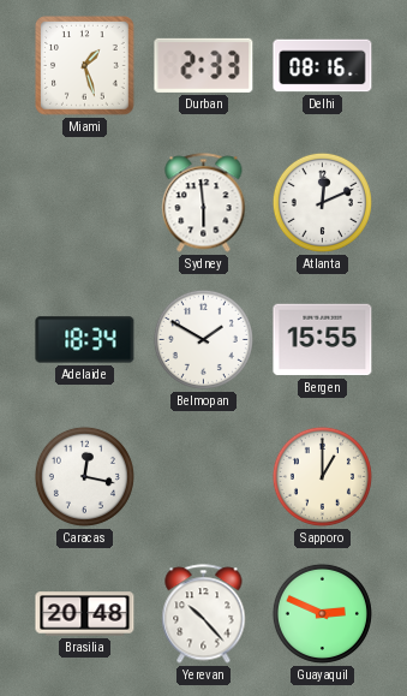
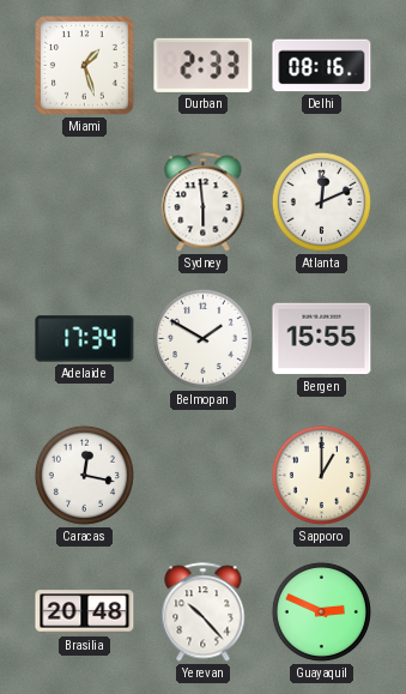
Adelaide: 18:34 -> 17:34 (85, 339)
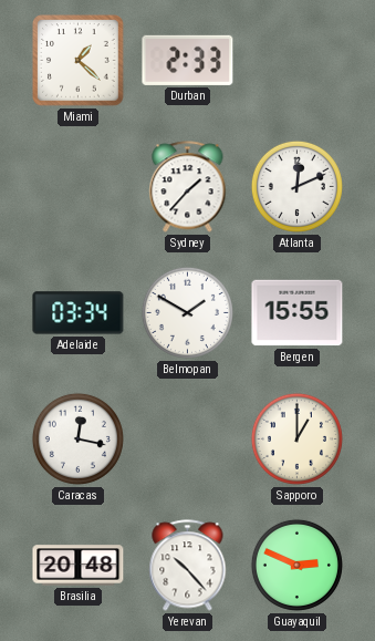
Miami: 1:27 -> 1:22 (79, 61)
Delhi: 08:16 -> none (322, 66)
Sydney: 5:59 -> 1:37 (188, 187)
Adelaide: 17:34 -> 03:34 (79, 313)
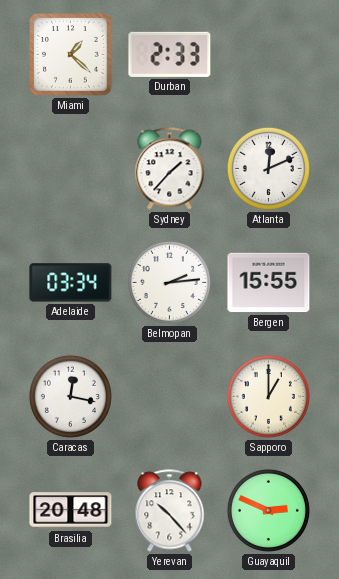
Belmopan: 1:50 -> 2:14 (169, 282)
